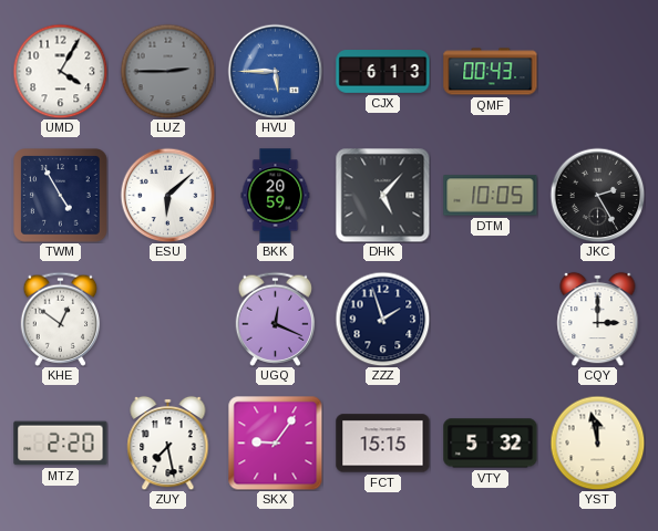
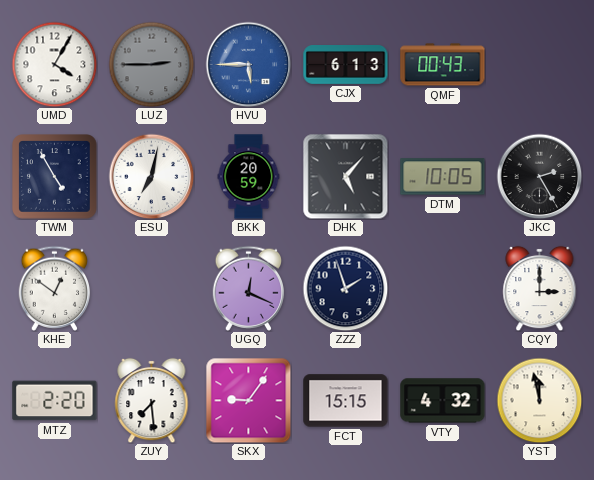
ESU: 6:08 -> 7:02 (151, 176)
ZUY: 7:28 -> 7:29 (152, 400)
VTY: 5:32 -> 4:32 (443, 401)
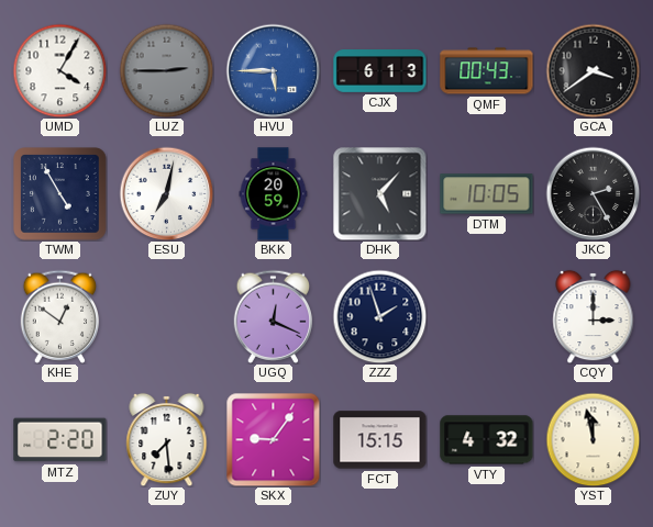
GCA: none -> 3:39 (593, 70)
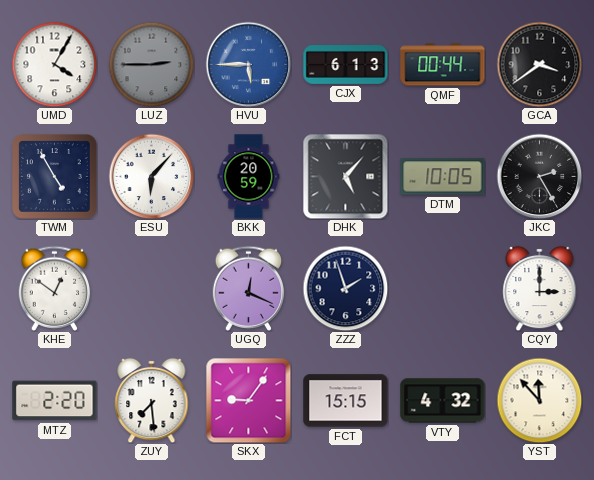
QMF: 00:43 -> 00:44 (443, 65)
ESU: 7:02 -> 6:07 (151, 176)
YST: 11:58 -> 11:53 (539, 400)
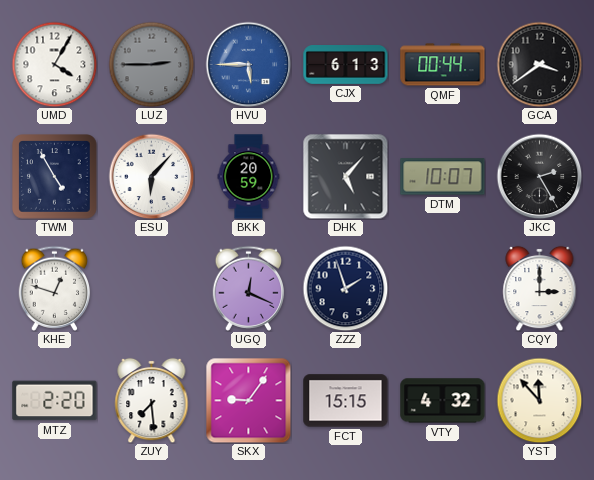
DTM: 10:05 -> 10:07 (443, 177)
KHE: 12:51 -> 12:48 (55, 288)
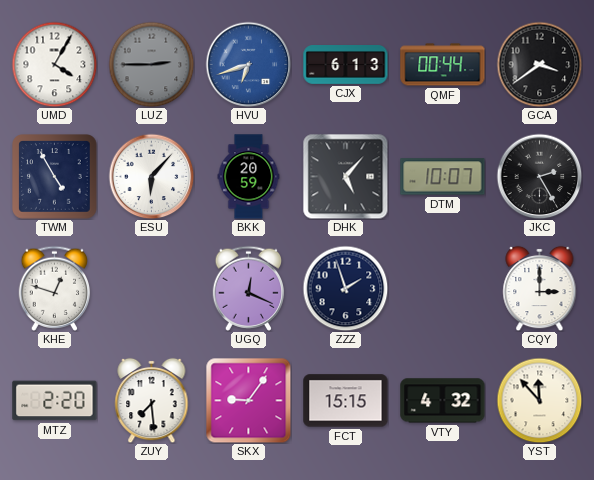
HVU: 5:45 -> 6:42 (248, 64)
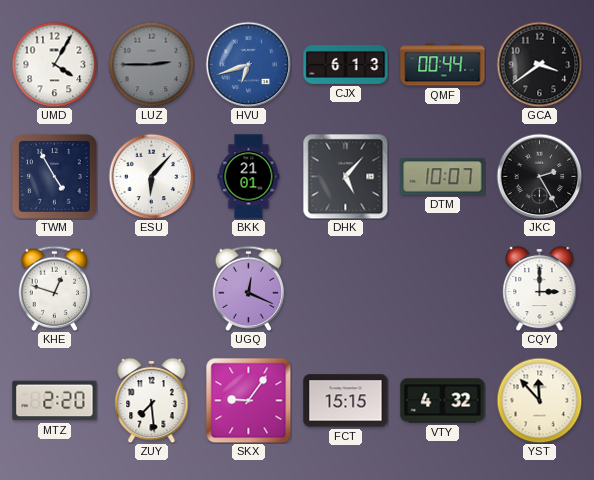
BKK: 20:59 -> 21:01 (249, 177)
ZZZ: 1:57 -> none (345, 288)
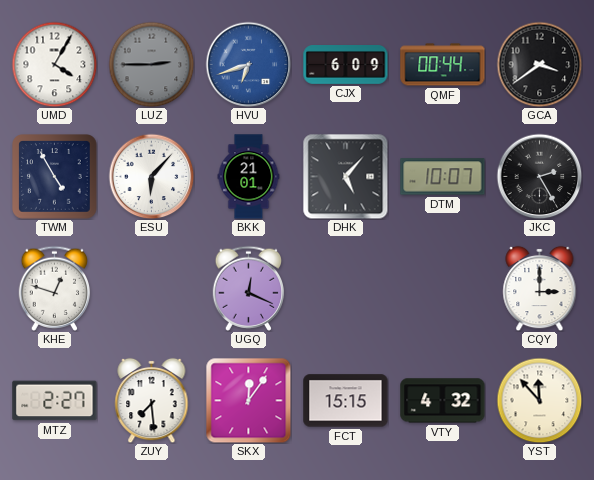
CJX: 6:13 -> 6:09 (346, 65)
MTZ: 2:20 -> 2:27 (55, 401)
SKX: 9:06 -> 12:06 (248, 400)
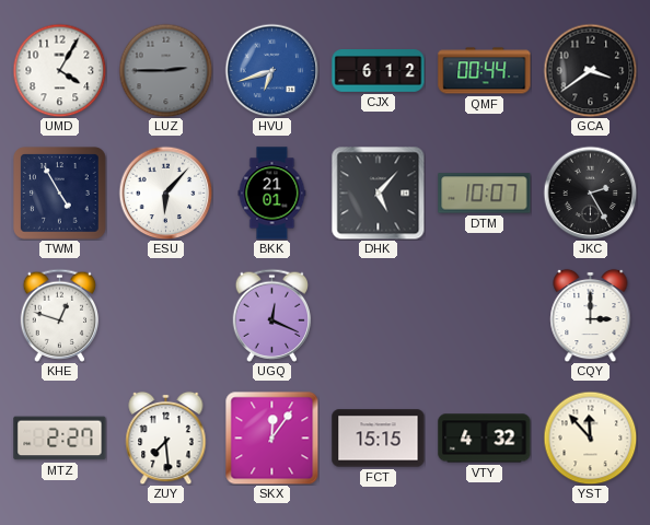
CJX: 6:09 -> 6:12 (379, 71)
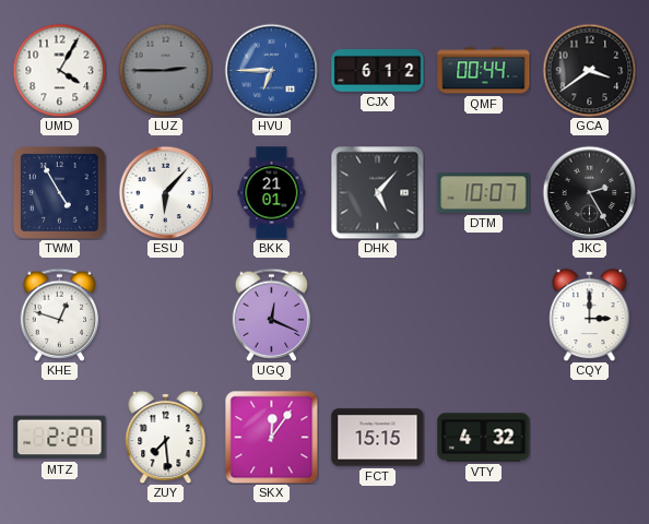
HVU: 6:42 -> 6:45 (271, 70)
YST: 11:53 -> none (590, 437)
